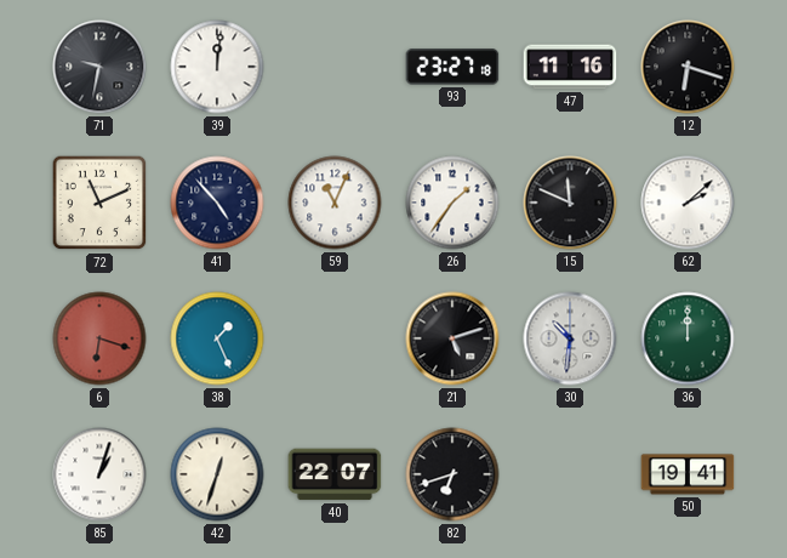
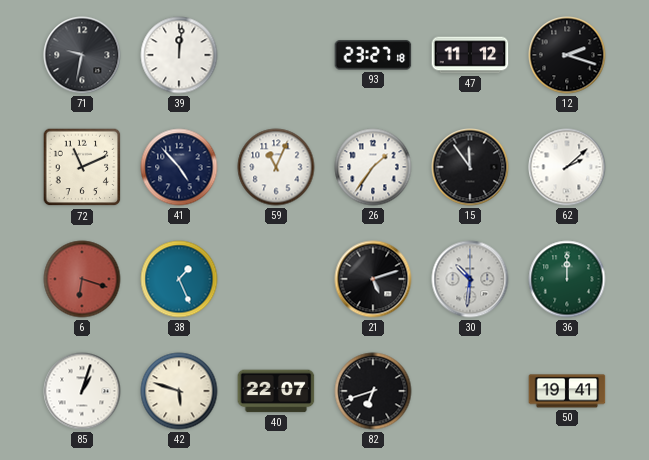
47: 11:16 -> 11:12 (470, 55)
12: 6:18 -> 2:18 (567, 55)
15: 11:49 -> 11:54 (470, 167)
42: 12:33 -> 5:48 (179, 391)
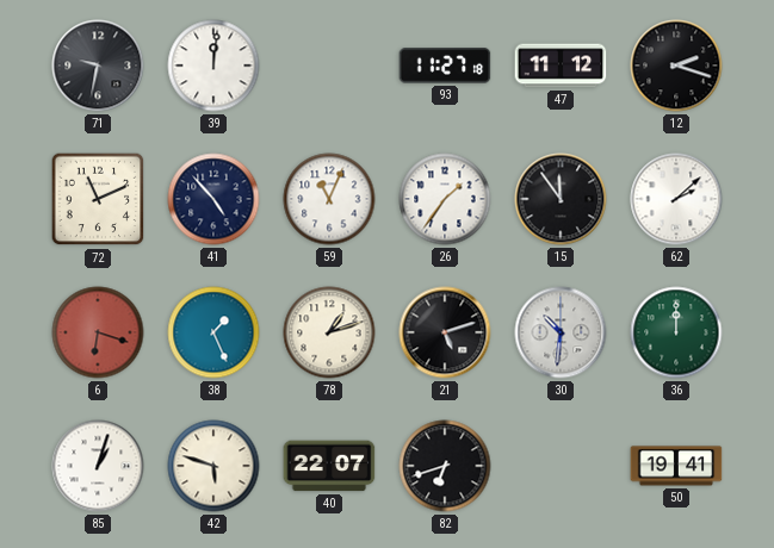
93: 23:27 -> 11:27 (445, 66)
78: none -> 1:12 (329, 332)
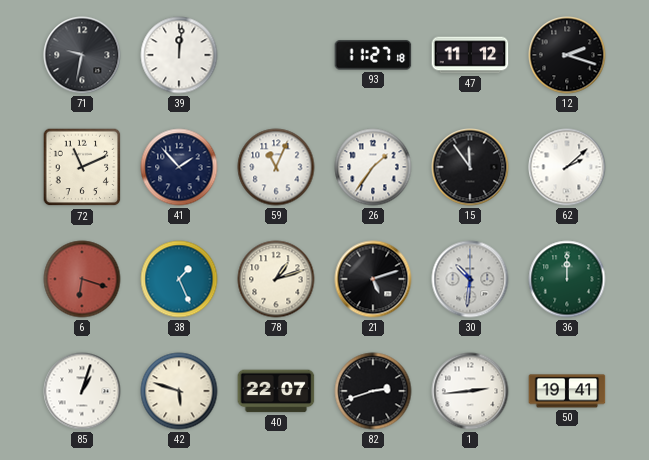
41: 4:53 -> 1:53 (179, 167)
82: 6:42 -> 2:42 (373, 391)
1: none -> 2:44 (470, 391)
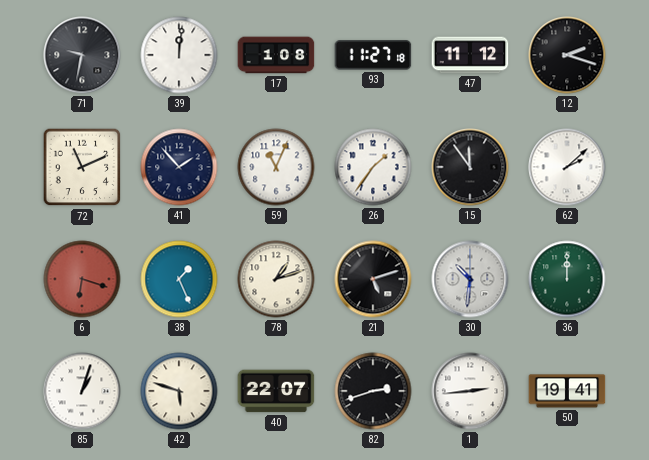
17: none -> 1:08 (276, 55)
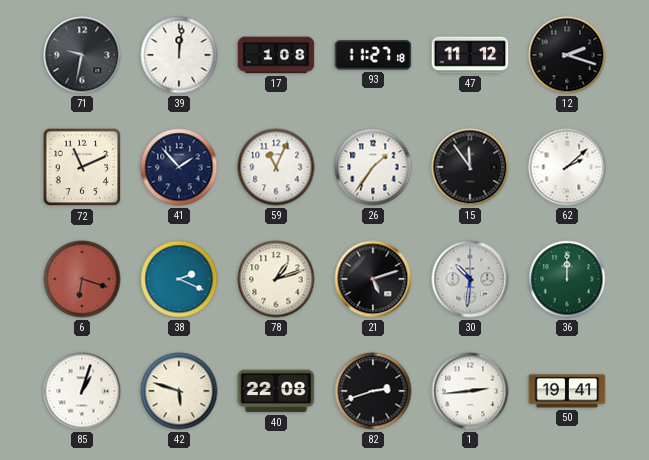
38: 1:26 -> 2:19 (179, 279)
40: 22:07 -> 22:08 (276, 391)
